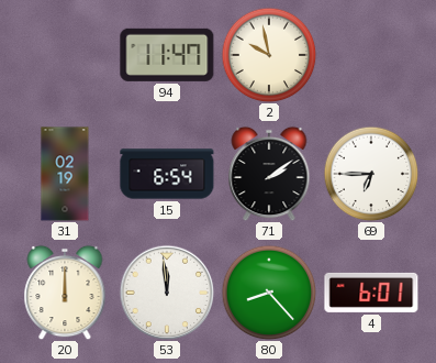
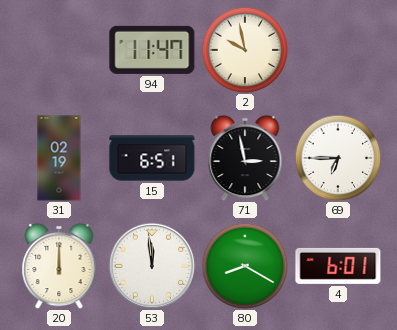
15: 6:54 -> 6:51 (152, 158)
71: 2:09 -> 2:58 (245, 158)
80: 8:23 -> 8:20 (245, 266)
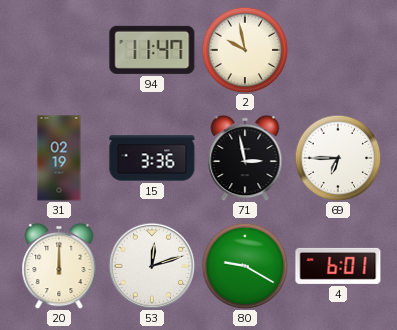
15: 6:51 -> 3:36 (152, 158)
53: 11:59 -> 12:12 (152, 266)
80: 8:20 -> 9:20 (245, 266)
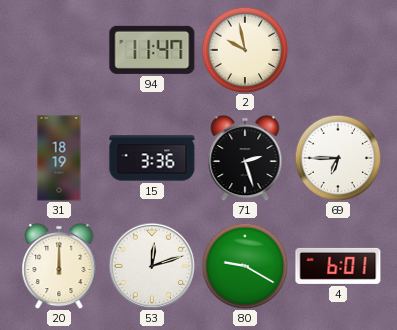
31: 02:19 -> 18:19 (59, 158)
71: 2:58 -> 2:27 (245, 158)
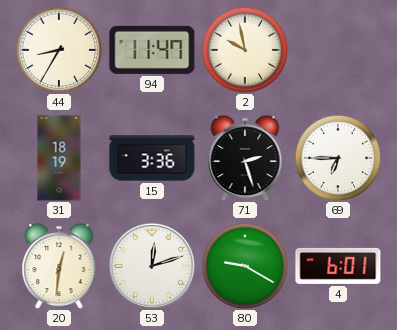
44: none -> 8:35 (59, 50)
20: 12:00 -> 12:31 (59, 266)
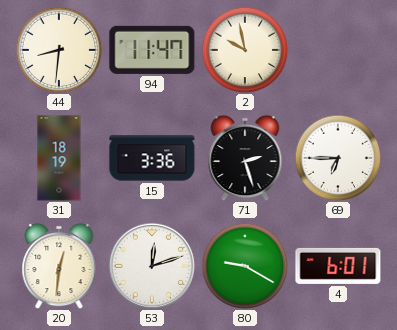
44: 8:35 -> 8:31 (59, 50)
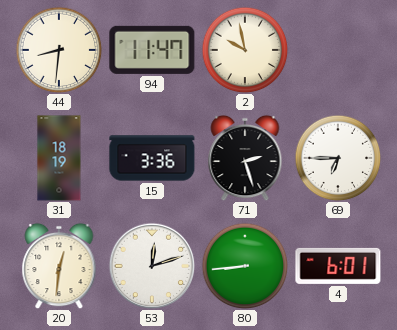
80: 9:20 -> 8:44 (245, 266)
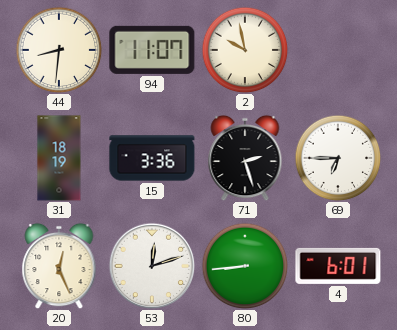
94: 11:47 -> 11:07 (152, 50)
20: 12:31 -> 12:26 (59, 266)
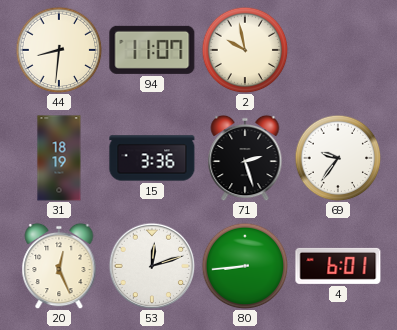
69: 6:45 -> 9:36 (338, 158)
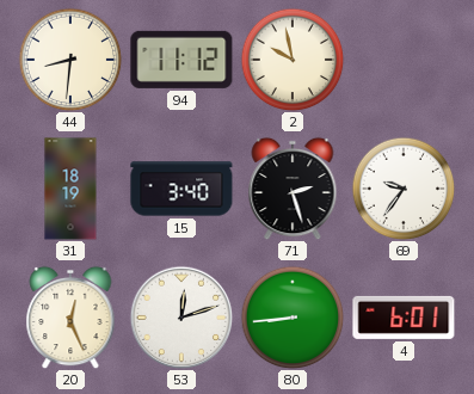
94: 11:07 -> 11:12 (181, 60)
15: 3:36 -> 3:40 (181, 189)
